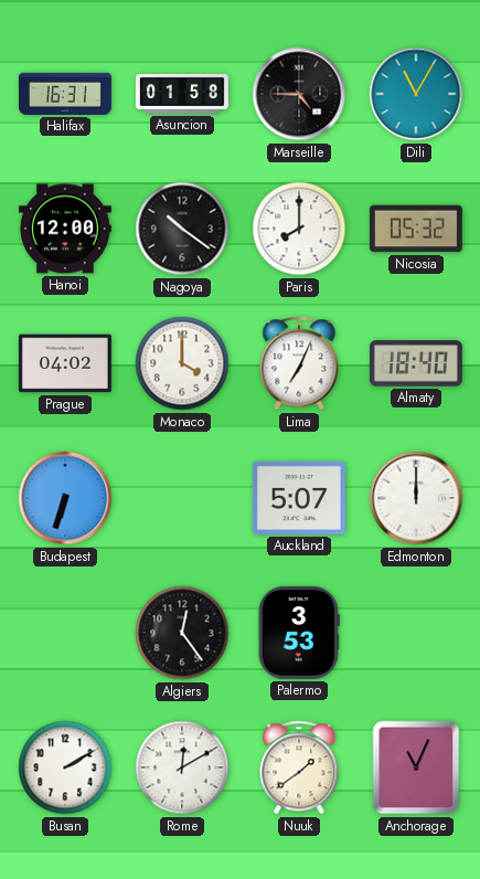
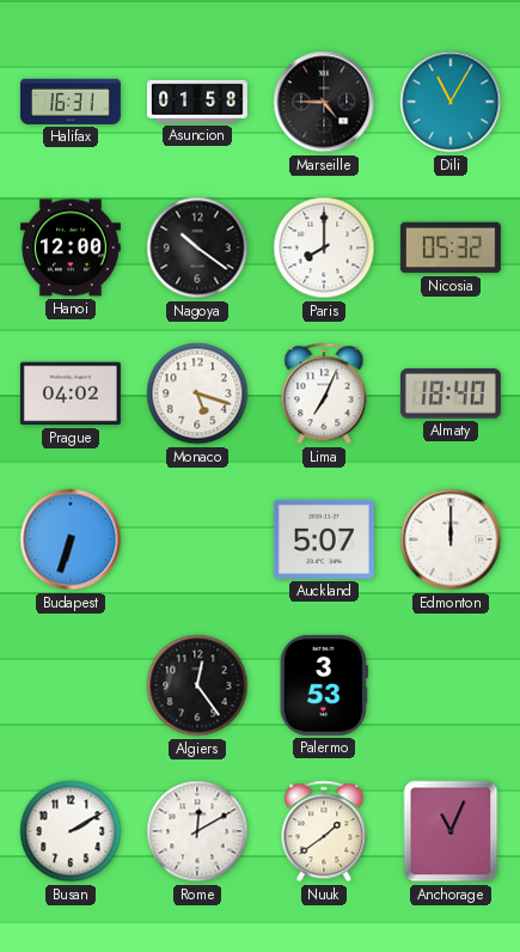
Monaco: 4:00 -> 5:18 (197, 393)
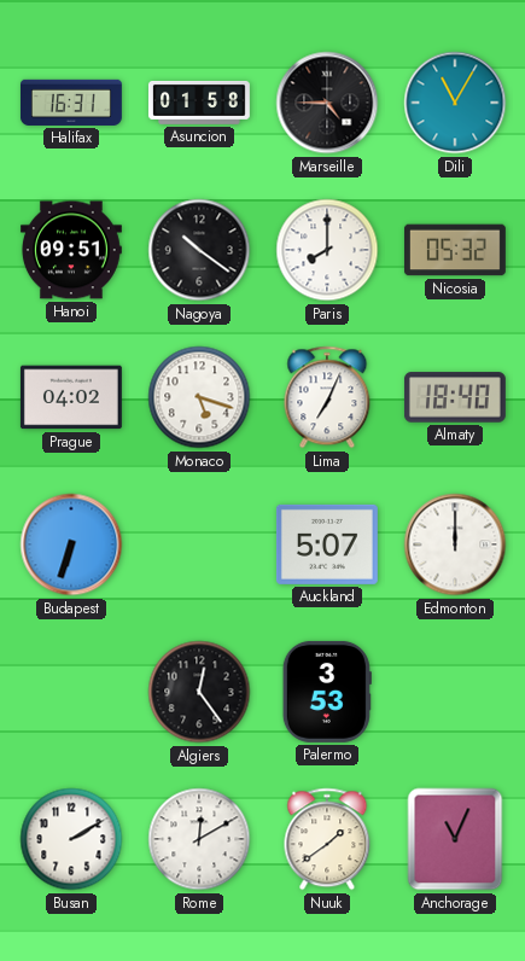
Hanoi: 12:00 -> 09:51 (71, 250)
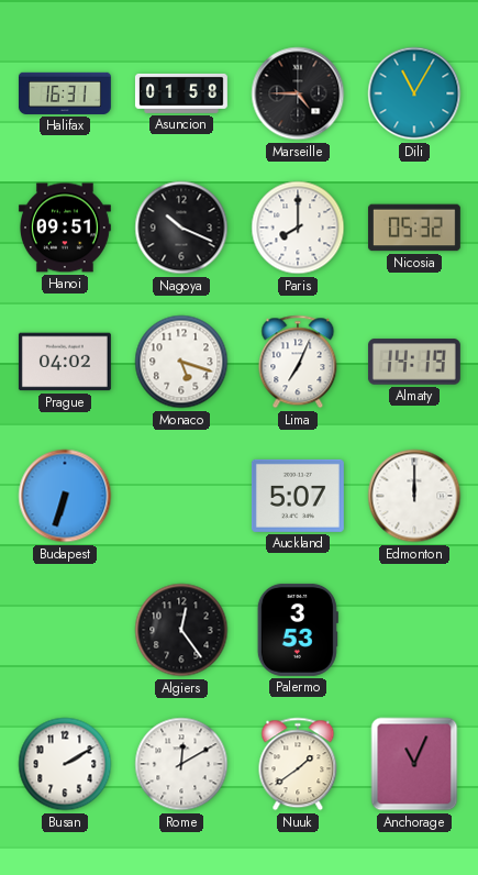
Nagoya: 10:21 -> 10:19 (181, 228)
Almaty: 18:40 -> 14:19 (414, 362)
